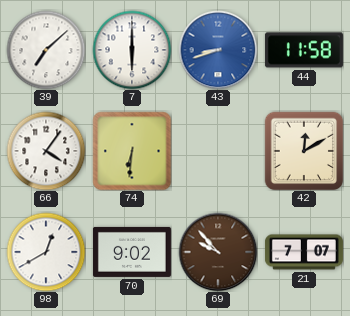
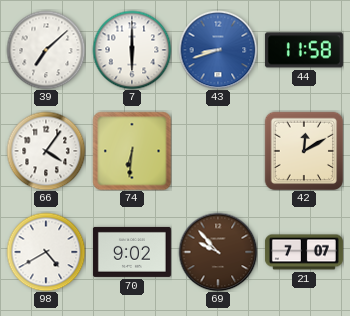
98: 12:40 -> 4:40 (46, 252)
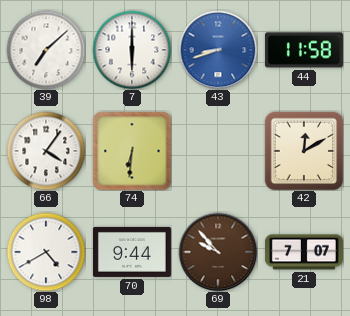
70: 9:02 -> 9:44 (132, 252)
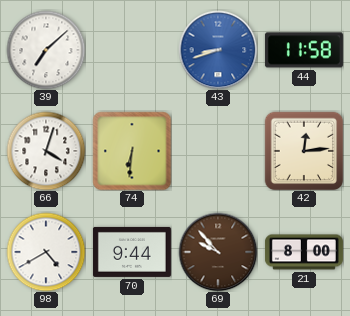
7: 6:00 -> none (132, 50)
66: 4:06 -> 4:03 (46, 151)
42: 12:10 -> 12:14 (304, 151)
21: 7:07 -> 8:00 (304, 252)
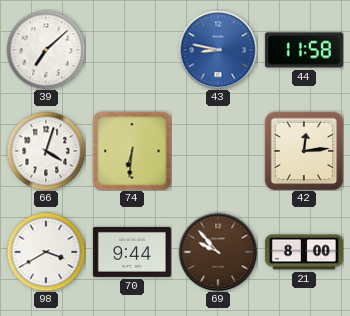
43: 8:42 -> 8:47 (218, 50)
98: 4:40 -> 3:40 (46, 252)
